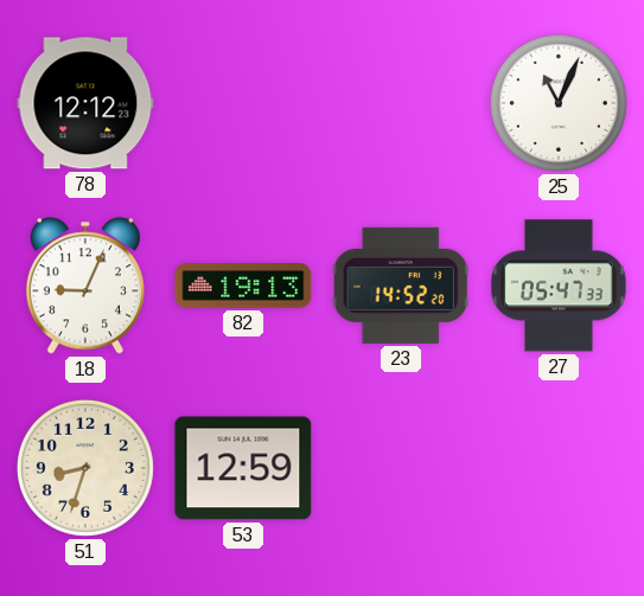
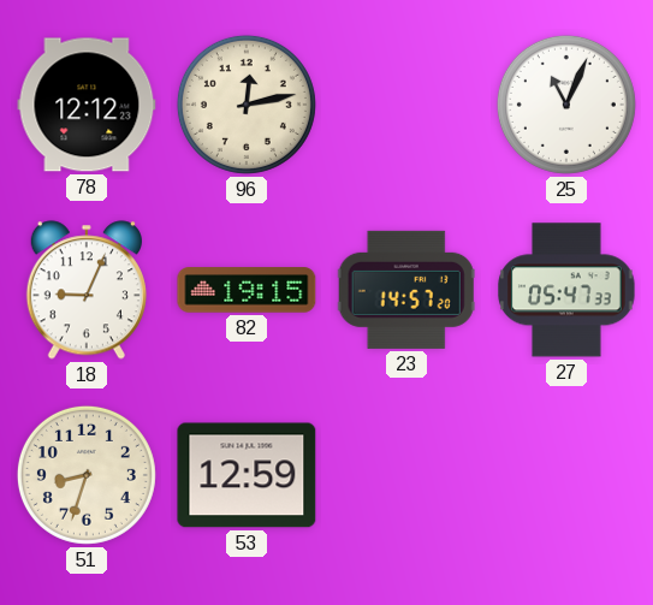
96: none -> 12:13 (247, 105)
82: 19:13 -> 19:15 (247, 290)
23: 14:52 -> 14:57 (406, 290)
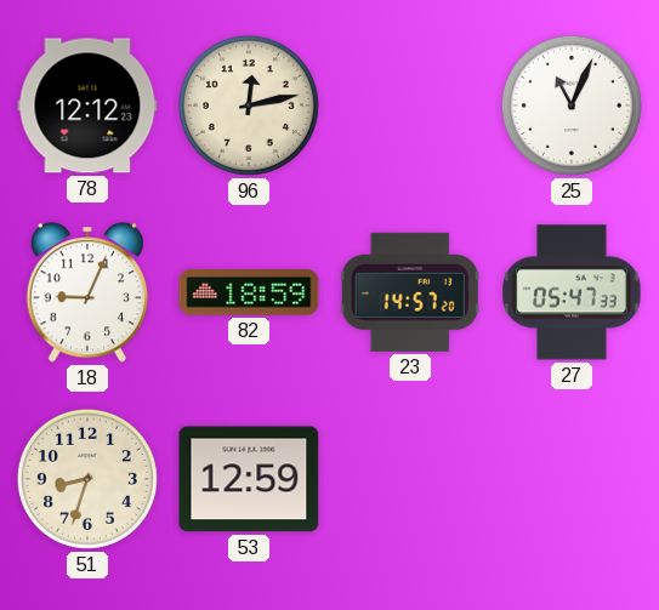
82: 19:15 -> 18:59 (249, 292)
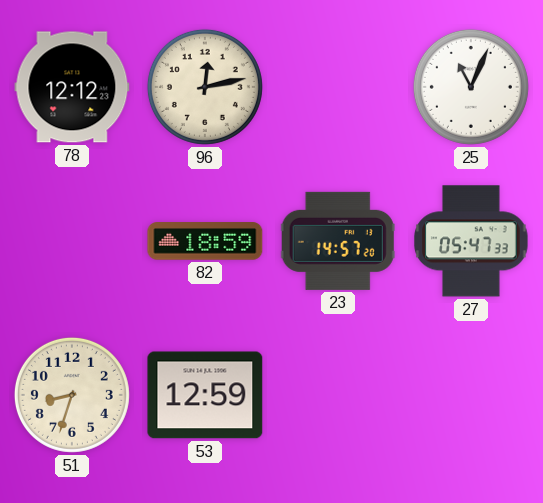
18: 9:04 -> none (87, 292)
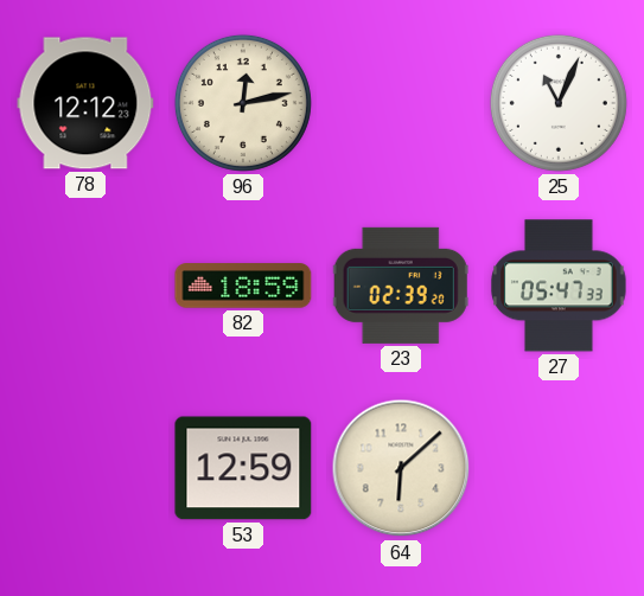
23: 14:57 -> 02:39 (401, 286)
51: 8:33 -> none (72, 395)
64: none -> 6:08 (401, 468)
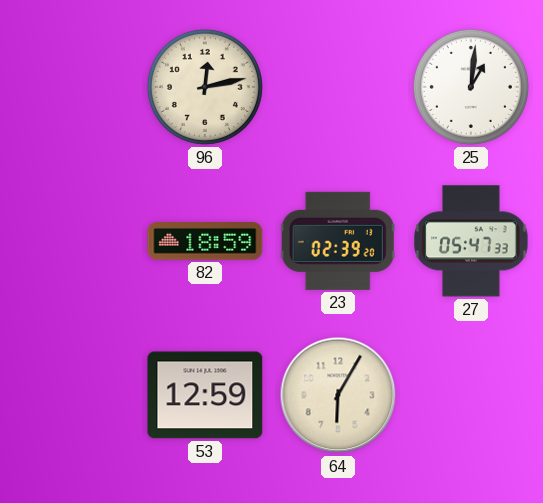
78: 12:12 -> none (85, 103)
25: 11:04 -> 1:01 (471, 87)
64: 6:08 -> 6:05 (338, 395)
